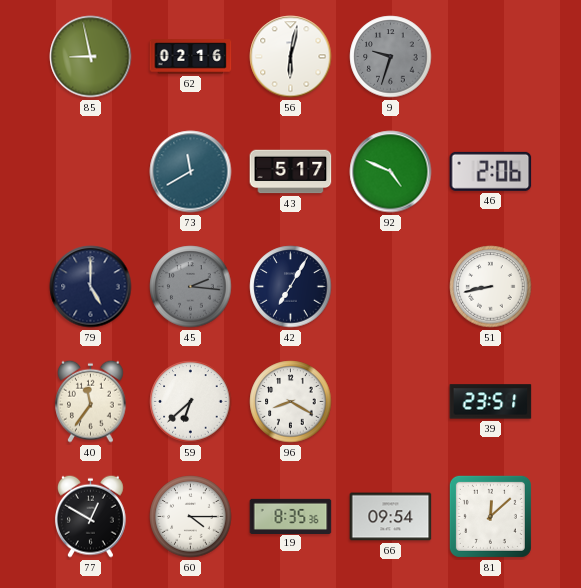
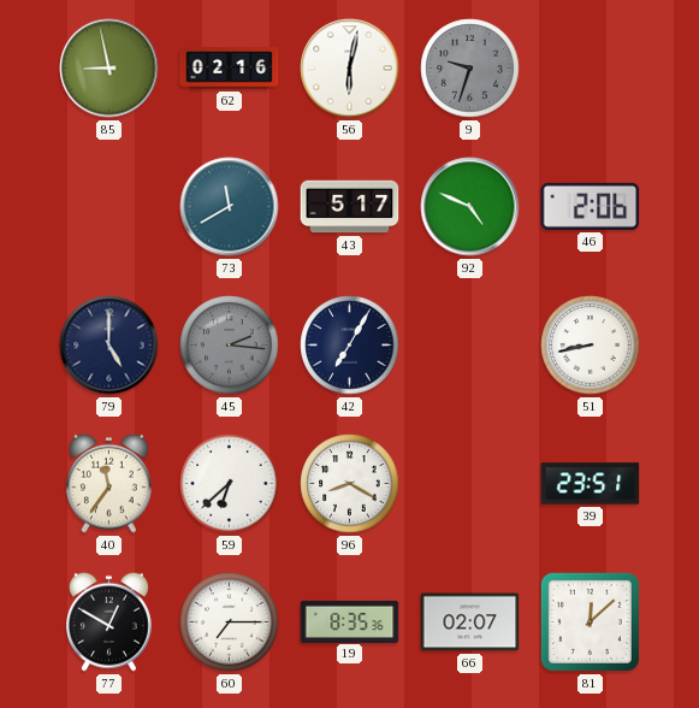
60: 4:15 -> 7:15 (230, 623)
66: 09:54 -> 02:07 (470, 623)
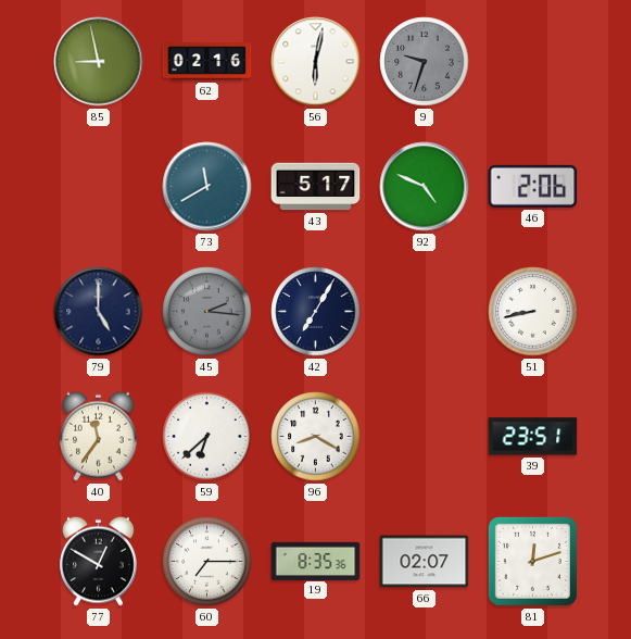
81: 12:08 -> 12:12 (532, 561)
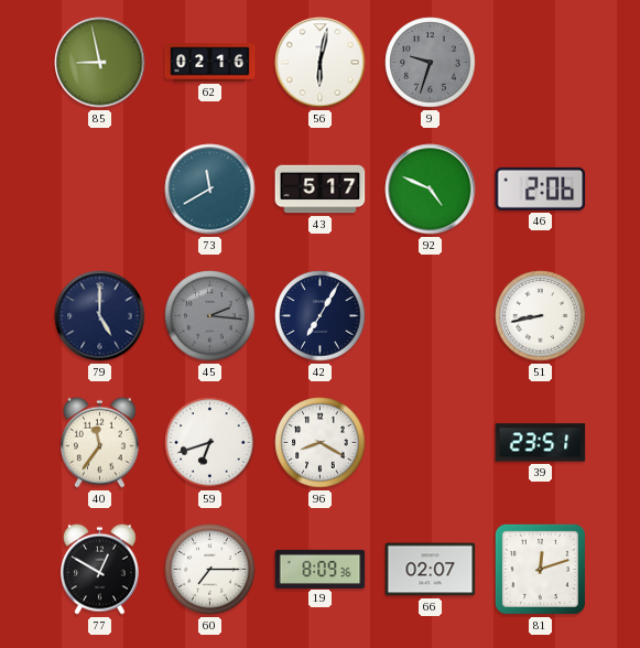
59: 6:38 -> 6:42 (210, 443)
19: 8:35 -> 8:09 (321, 569)
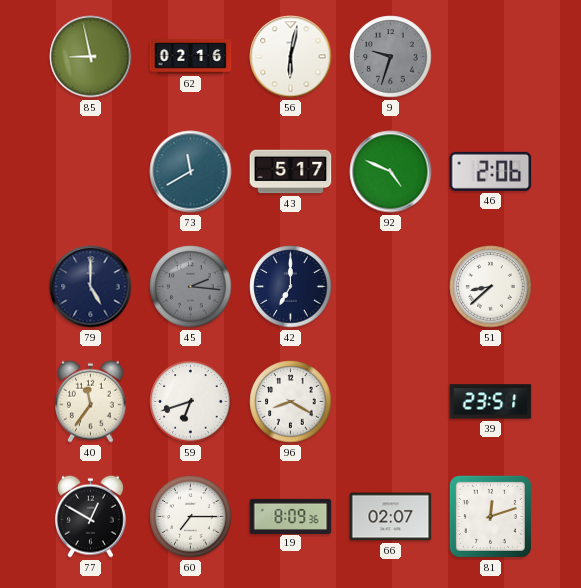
42: 7:05 -> 7:00 (291, 287)
51: 8:43 -> 8:38 (491, 287)
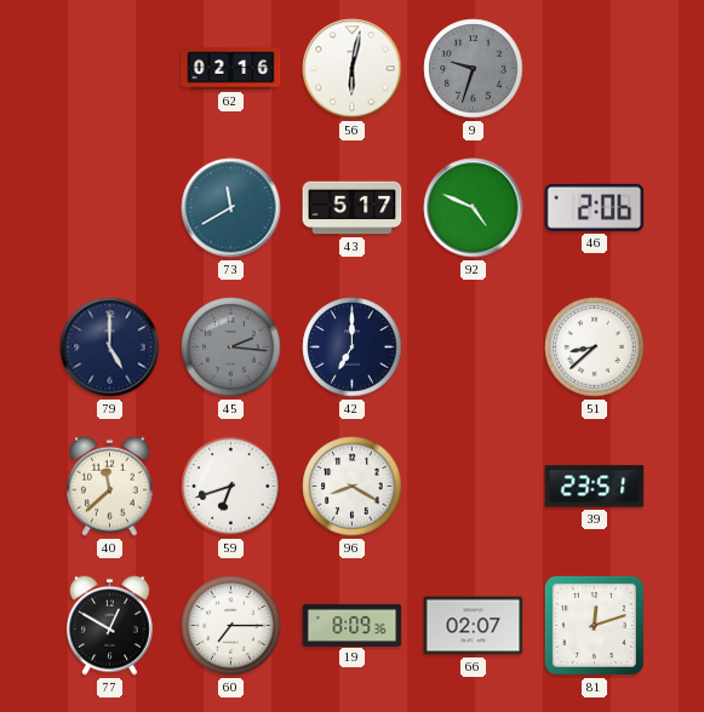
85: 8:58 -> none (91, 57)
40: 11:36 -> 11:38 (110, 486)
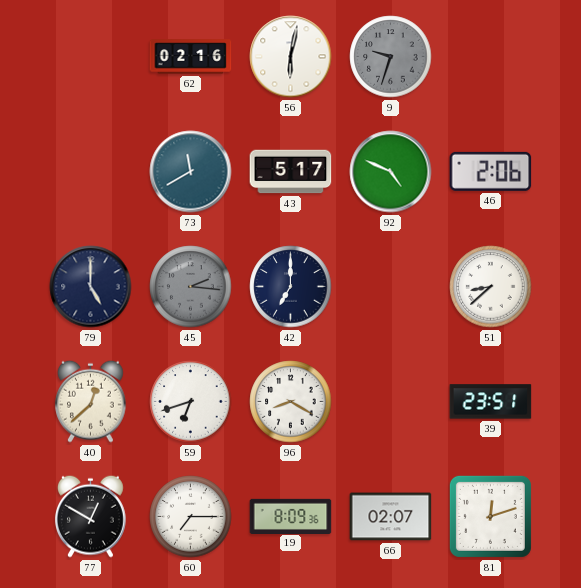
40: 11:38 -> 12:38 (91, 401)
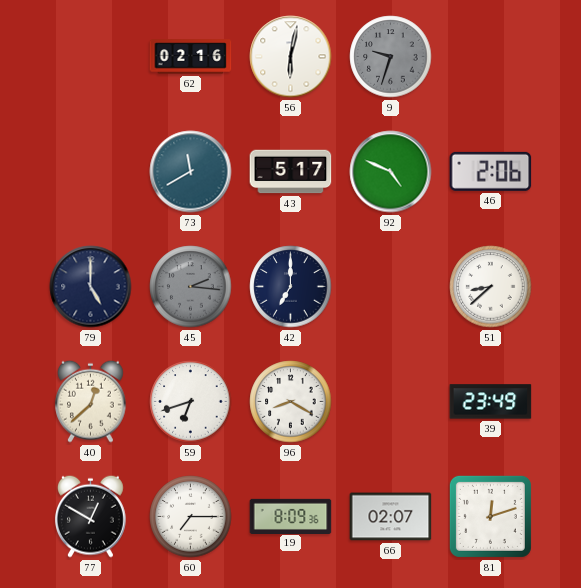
39: 23:51 -> 23:49 (491, 402)
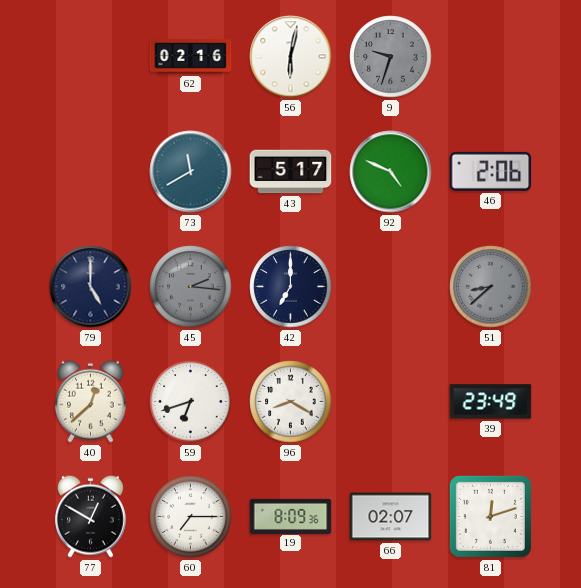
51 dial: white -> grey (491, 287)
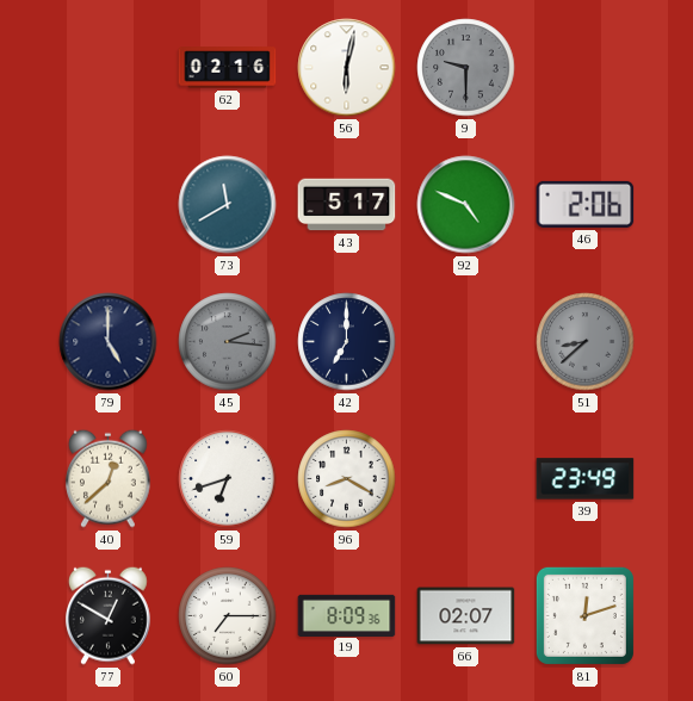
9: 9:33 -> 9:30 (466, 68)
